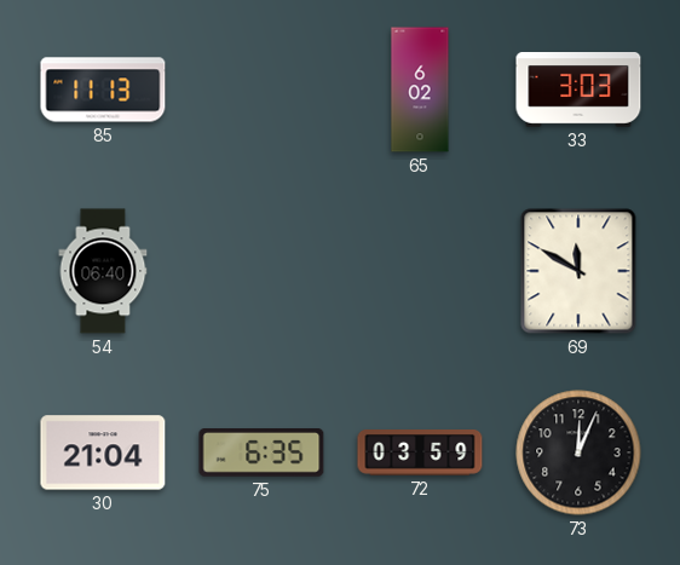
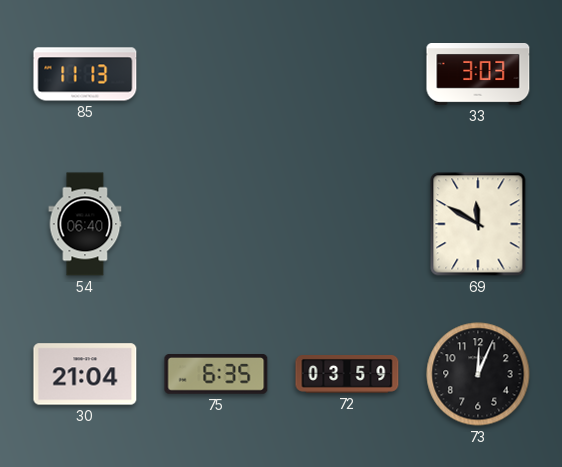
65: 6:02 -> none (420, 90)
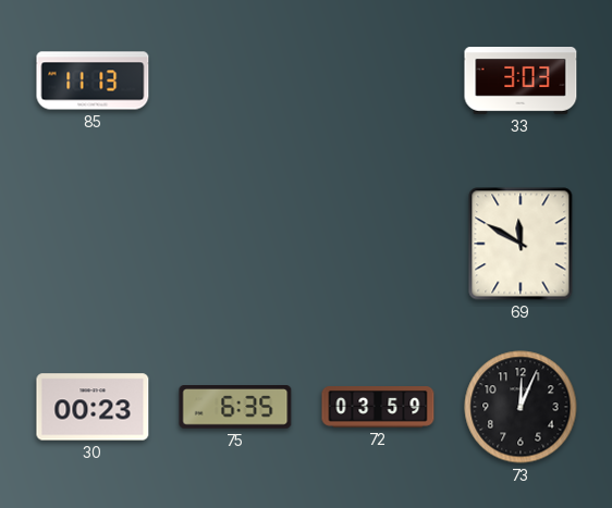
54: 06:40 -> none (85, 224)
30: 21:04 -> 00:23 (93, 407)
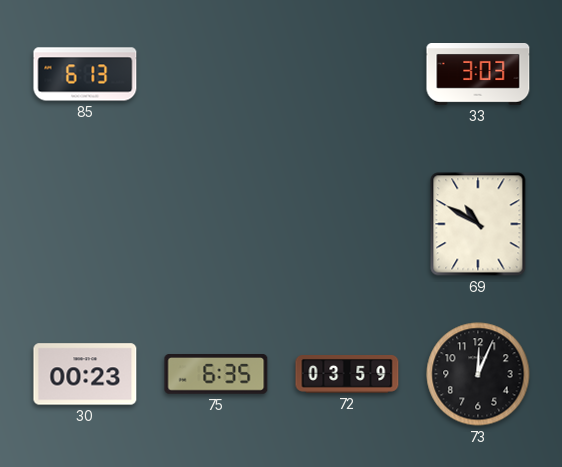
85: 11:13 -> 6:13 (85, 74)
69: 11:50 -> 10:50 (478, 224)
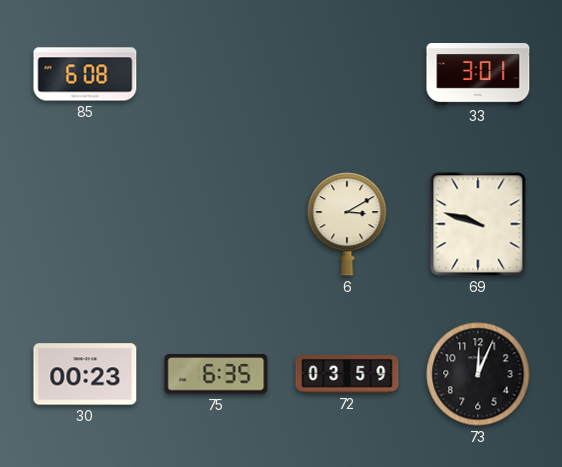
85: 6:13 -> 6:08 (85, 74)
33: 3:03 -> 3:01 (478, 75)
6: none -> 3:10 (347, 224)
69: 10:50 -> 9:48 (478, 224)
